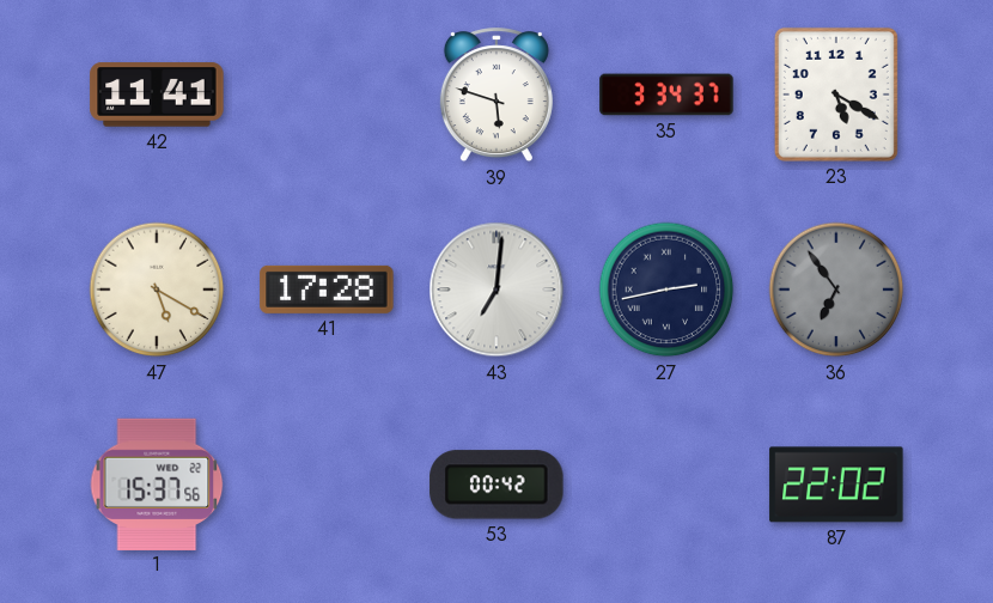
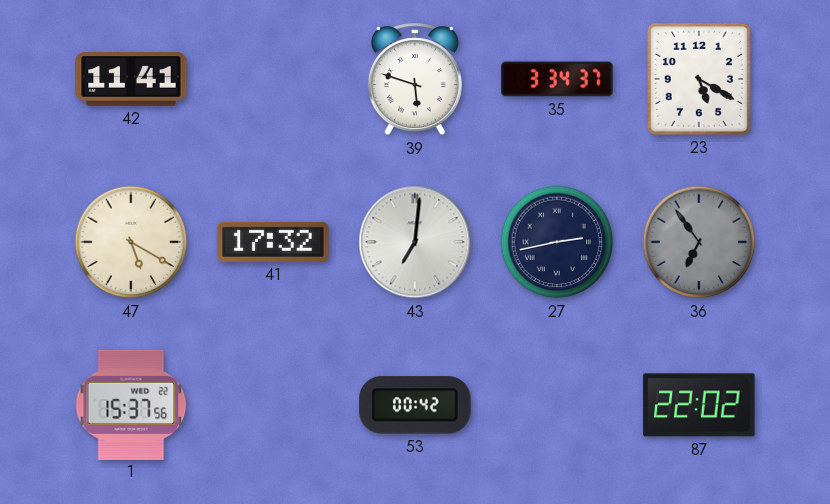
41: 17:28 -> 17:32 (273, 242)
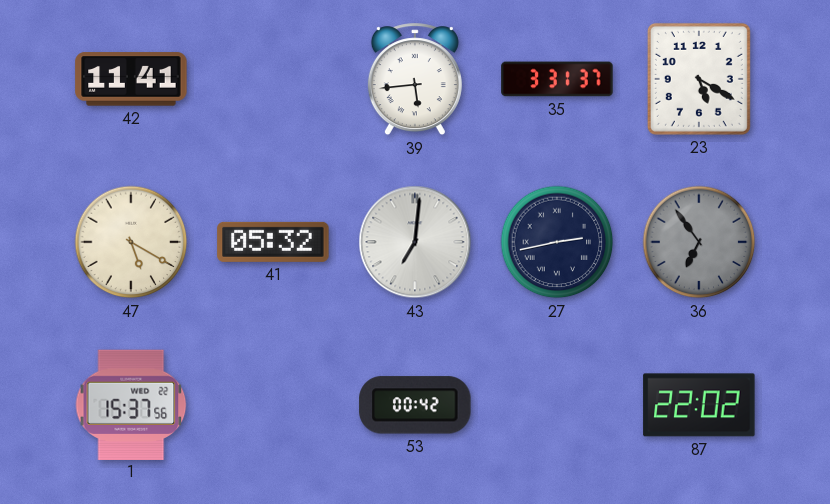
39: 5:48 -> 5:44 (415, 80)
35: 3:34 -> 3:31 (557, 79)
41: 17:32 -> 05:32 (273, 242)
